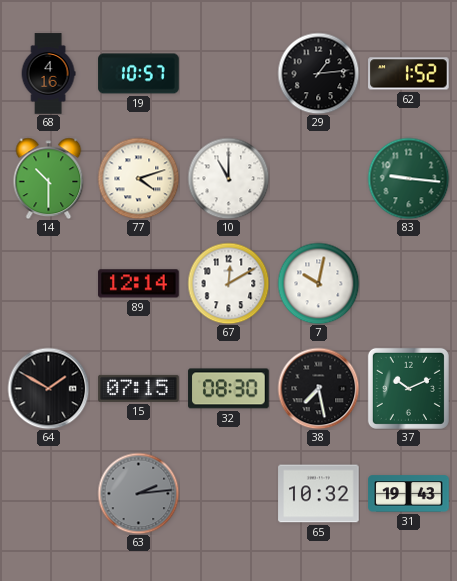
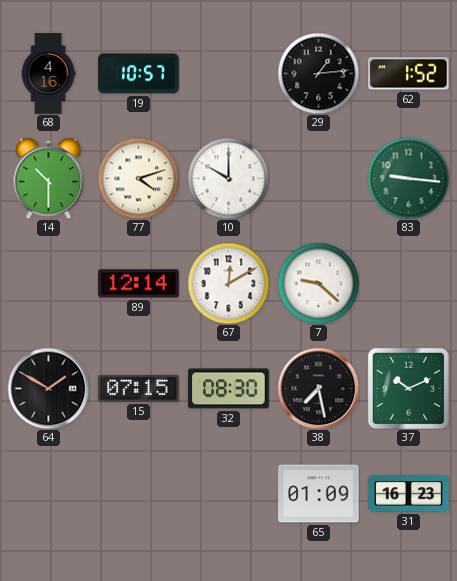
10: 11:00 -> 10:00 (228, 178)
7: 10:02 -> 9:22 (318, 283)
63: 2:14 -> none (138, 493)
65: 10:32 -> 01:09 (319, 494)
31: 19:43 -> 16:23 (409, 494)
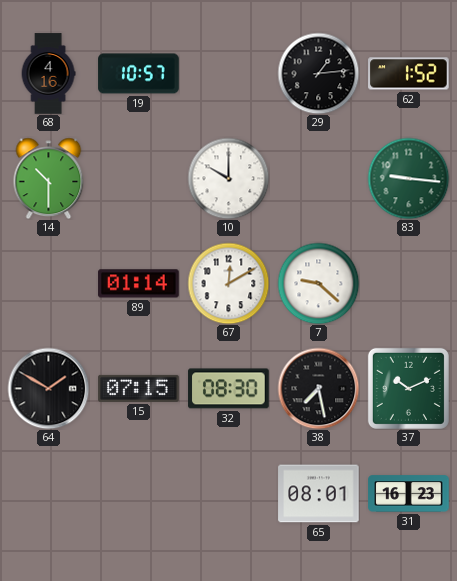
77: 4:12 -> none (138, 178)
89: 12:14 -> 01:14 (139, 284)
65: 01:09 -> 08:01 (319, 494)
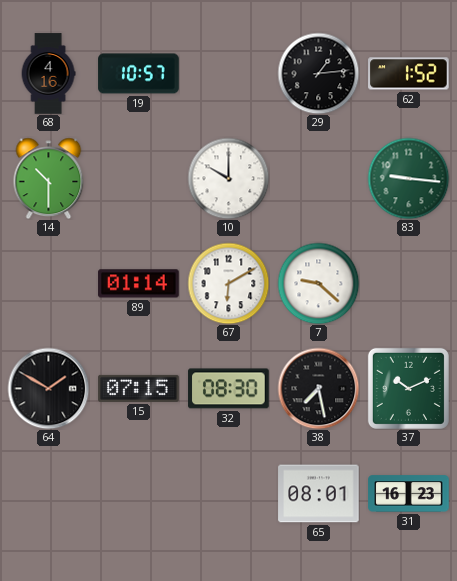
67: 12:10 -> 6:10 (228, 283)
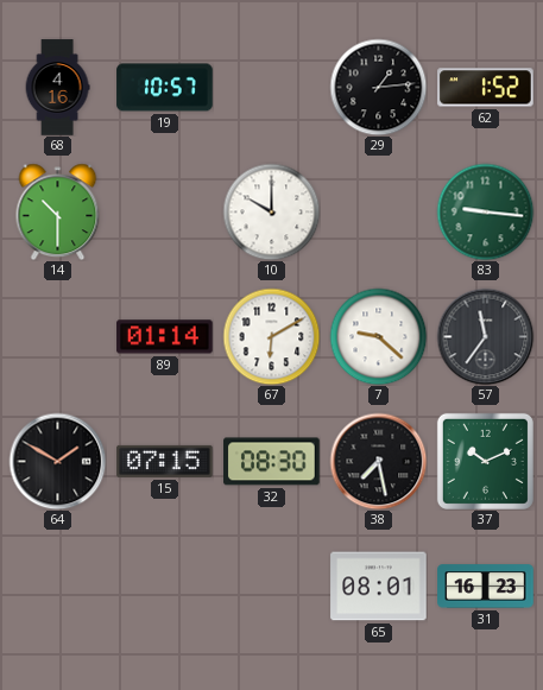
57: none -> 11:36 (485, 336)
